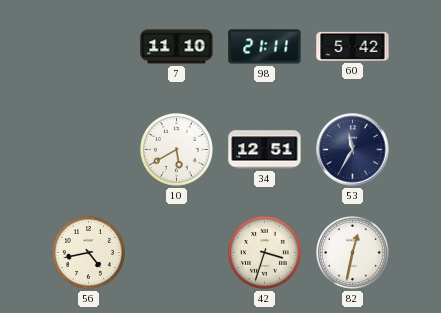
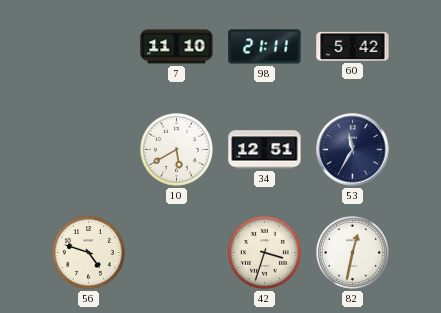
56: 4:43 -> 4:48 (88, 252)
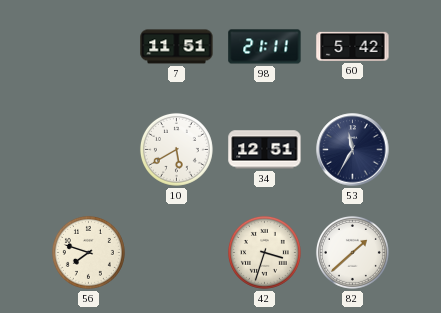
7: 11:10 -> 11:51 (177, 47)
56: 4:48 -> 7:48 (88, 252)
82: 12:32 -> 1:38 (352, 252)
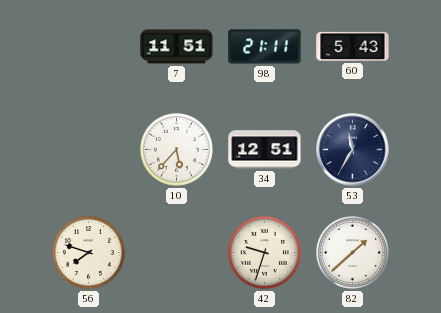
60: 5:42 -> 5:43 (353, 46)
10: 5:40 -> 5:37 (176, 149)
42: 3:33 -> 9:33 (264, 252)
